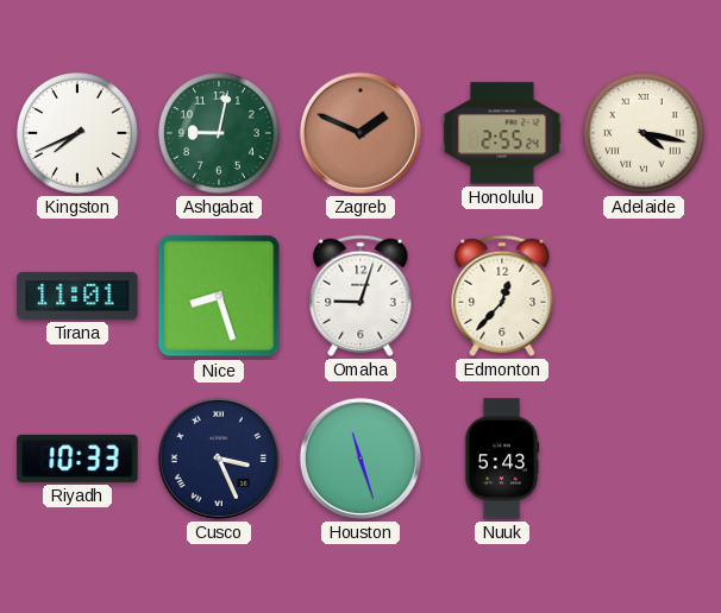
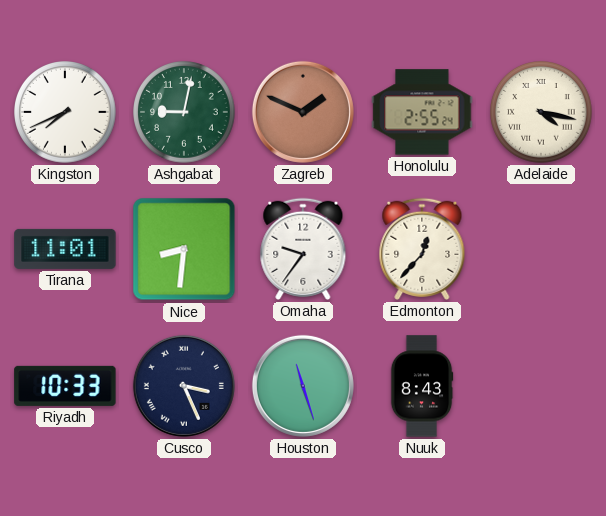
Nice: 8:27 -> 8:31 (184, 249)
Omaha: 9:03 -> 9:36 (303, 249)
Nuuk: 5:43 -> 8:43 (422, 386)
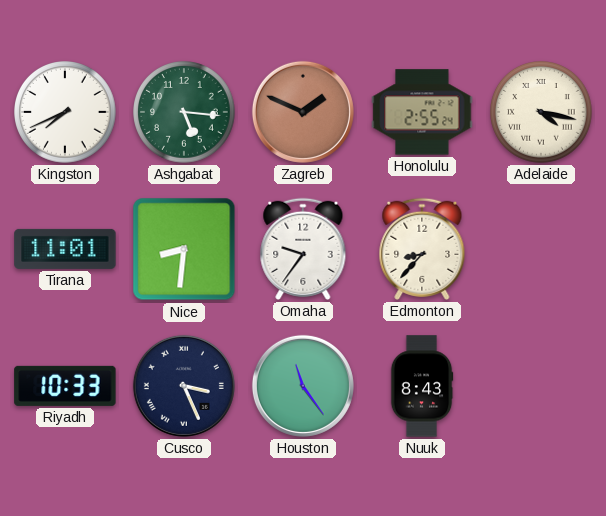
Ashgabat: 9:02 -> 5:16 (185, 113)
Edmonton: 12:37 -> 8:37 (422, 249)
Houston: 11:27 -> 11:24 (303, 386)
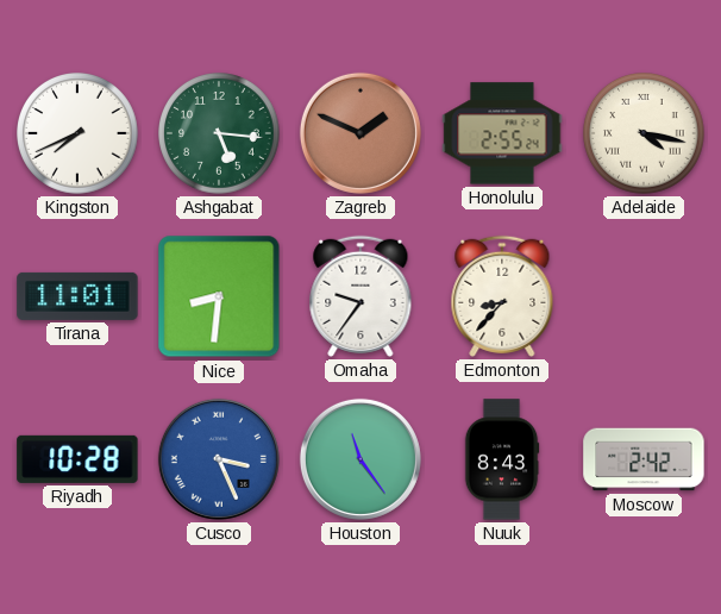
Riyadh: 10:33 -> 10:28 (77, 459)
Cusco dial: navy -> blue (219, 459)
Moscow: none -> 2:42 (644, 459)
